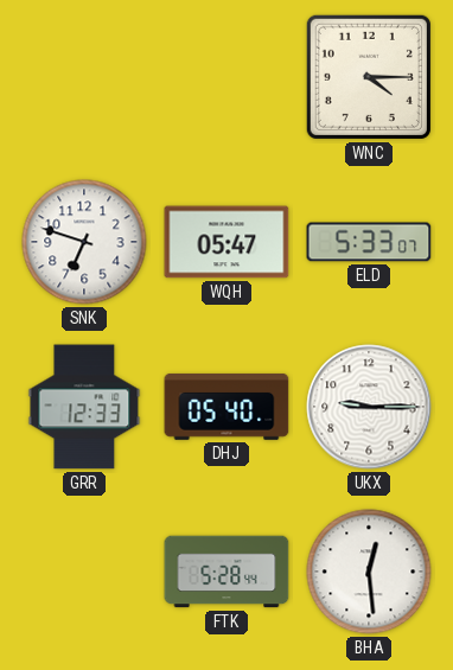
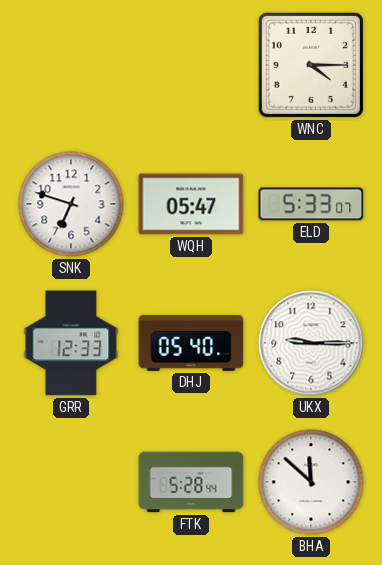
BHA: 12:29 -> 11:52 (311, 482)
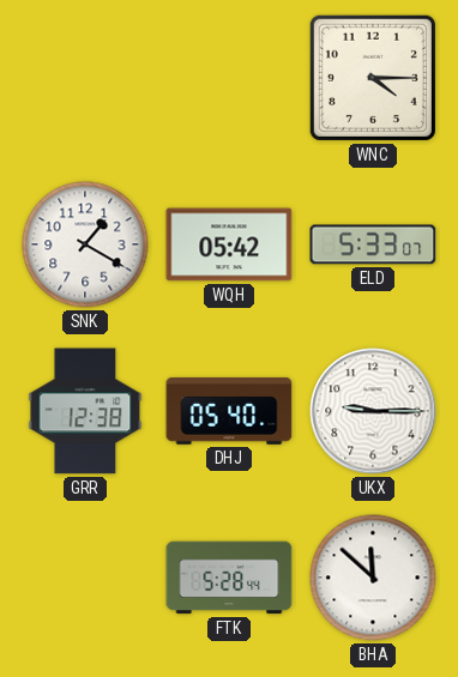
SNK: 6:48 -> 1:20 (85, 244)
WQH: 05:47 -> 05:42 (229, 244)
GRR: 12:33 -> 12:38 (85, 411)
